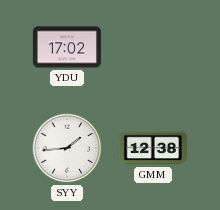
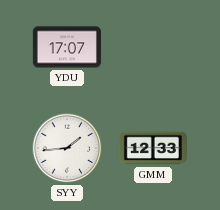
YDU: 17:02 -> 17:07 (67, 47)
GMM: 12:38 -> 12:33 (153, 148)
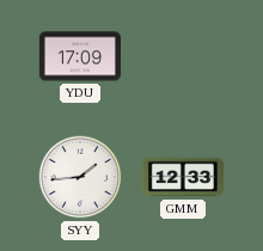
YDU: 17:07 -> 17:09 (80, 56)
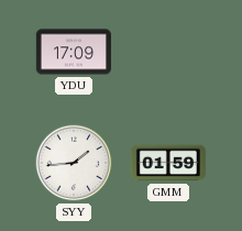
GMM: 12:33 -> 01:59 (168, 163)
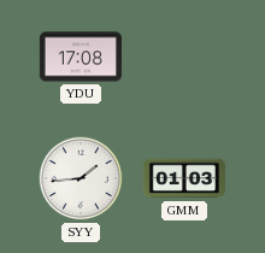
YDU: 17:09 -> 17:08 (81, 57)
GMM: 01:59 -> 01:03 (184, 178)
